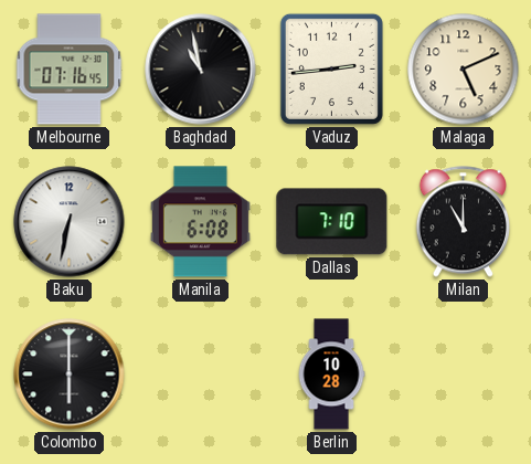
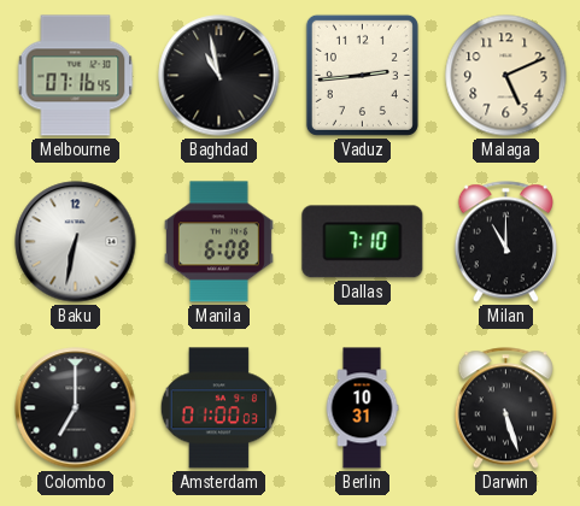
Colombo: 6:00 -> 7:00 (76, 408)
Amsterdam: none -> 01:00 (219, 408)
Berlin: 10:28 -> 10:31 (362, 408)
Darwin: none -> 5:27 (505, 408)
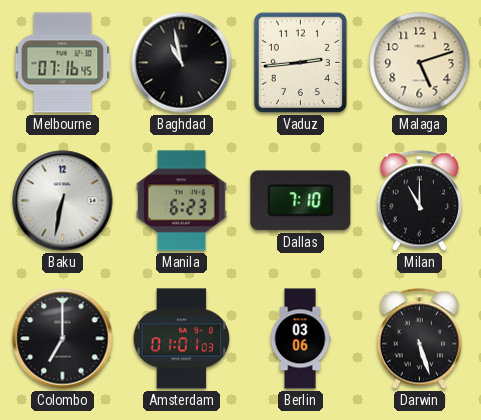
Malaga: 5:11 -> 5:12 (420, 63)
Manila: 6:08 -> 6:23 (181, 201)
Amsterdam: 01:00 -> 01:01 (182, 339)
Berlin: 10:31 -> 03:06 (300, 339)
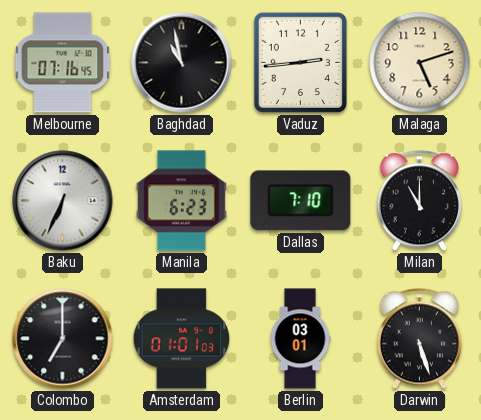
Baku: 6:32 -> 6:34 (63, 201)
Berlin: 03:06 -> 03:01 (300, 339)
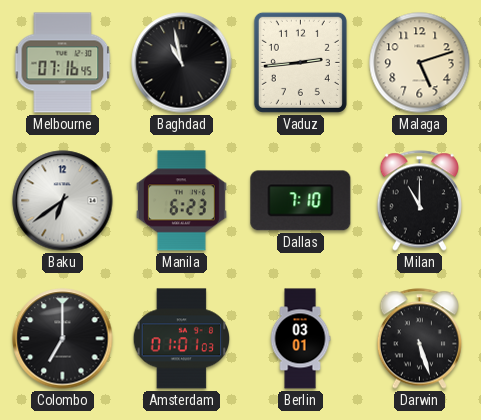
Baku: 6:34 -> 6:39 (63, 201)
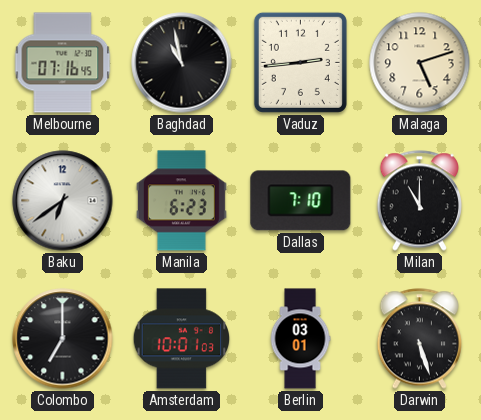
Amsterdam: 01:01 -> 10:01 (182, 339)
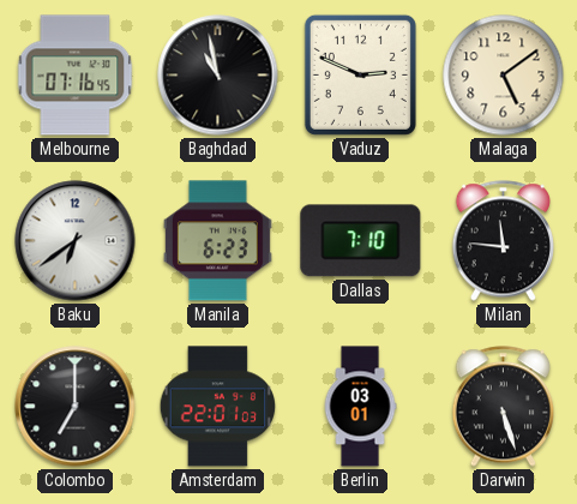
Vaduz: 2:44 -> 2:49 (360, 74)
Malaga: 5:12 -> 5:09 (504, 76)
Milan: 11:00 -> 11:46 (503, 241)
Amsterdam: 10:01 -> 22:01 (218, 407)
